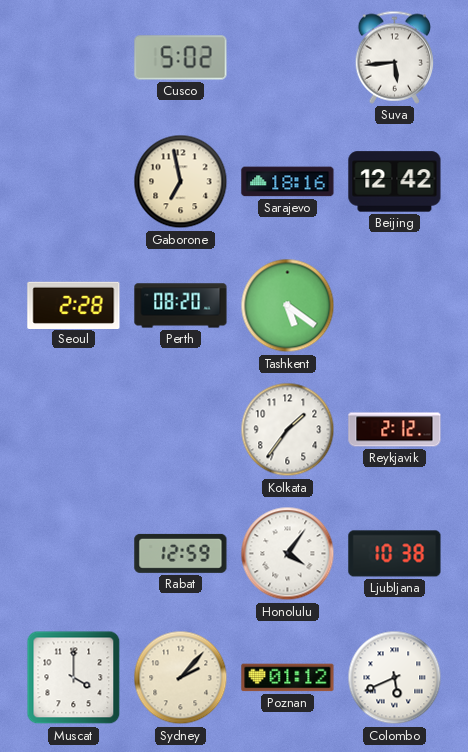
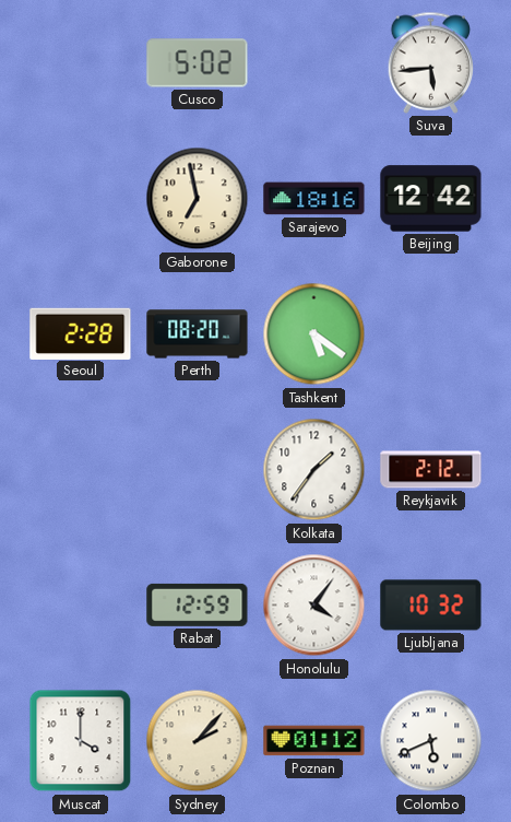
Ljubljana: 10:38 -> 10:32 (431, 606)
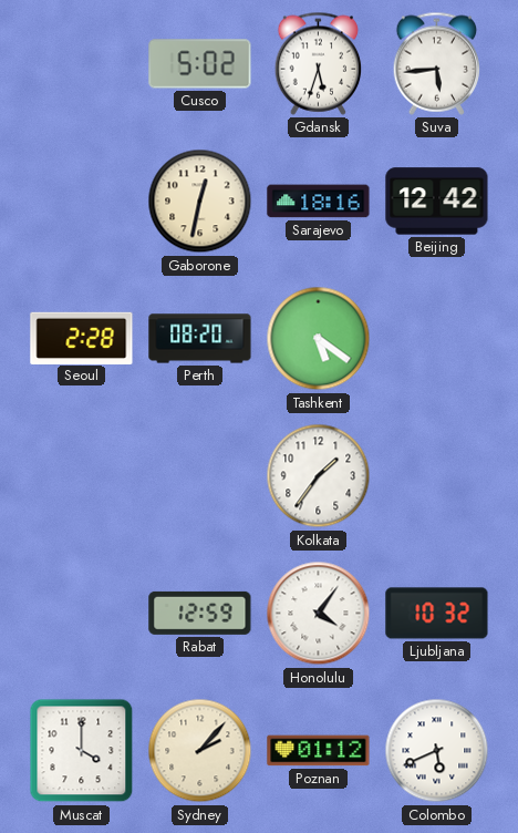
Gdansk: none -> 5:33 (319, 63)
Gaborone: 6:58 -> 12:32 (200, 202)
Reykjavik: 2:12 -> none (431, 470)
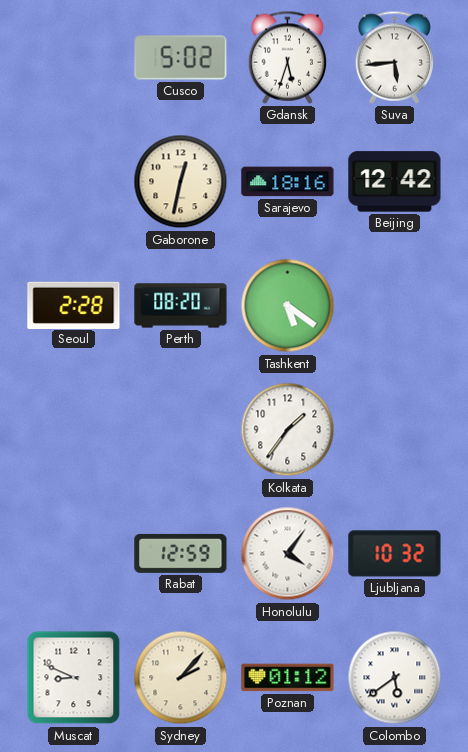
Muscat: 4:00 -> 8:49 (74, 678)
Colombo: 5:41 -> 5:39 (395, 678)
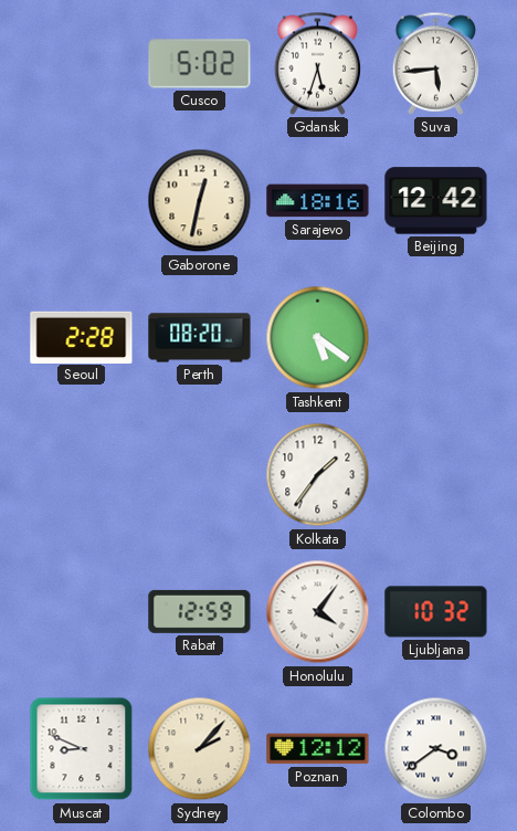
Poznan: 01:12 -> 12:12 (318, 749)
Colombo: 5:39 -> 3:39 (436, 749)
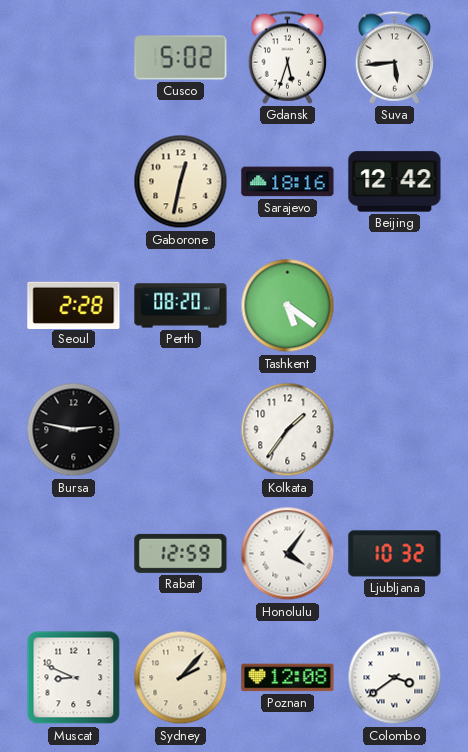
Bursa: none -> 2:47 (74, 430)
Poznan: 12:12 -> 12:08 (288, 678)
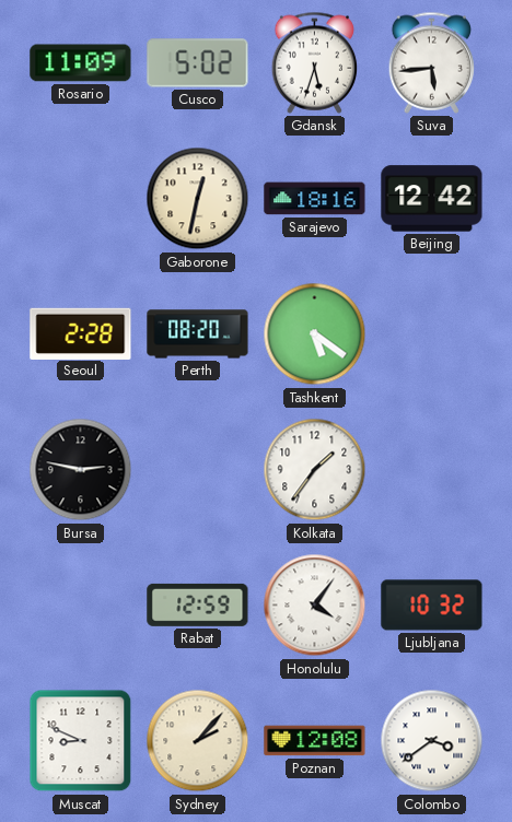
Rosario: none -> 11:09 (81, 63)
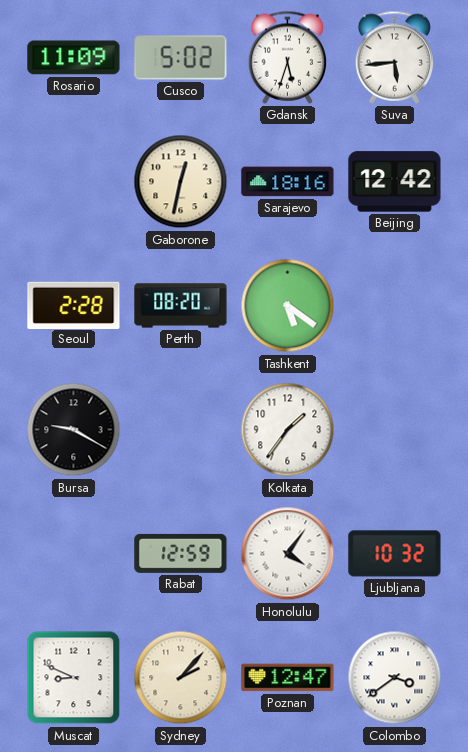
Bursa: 2:47 -> 9:20 (74, 430)
Poznan: 12:08 -> 12:47 (288, 678)
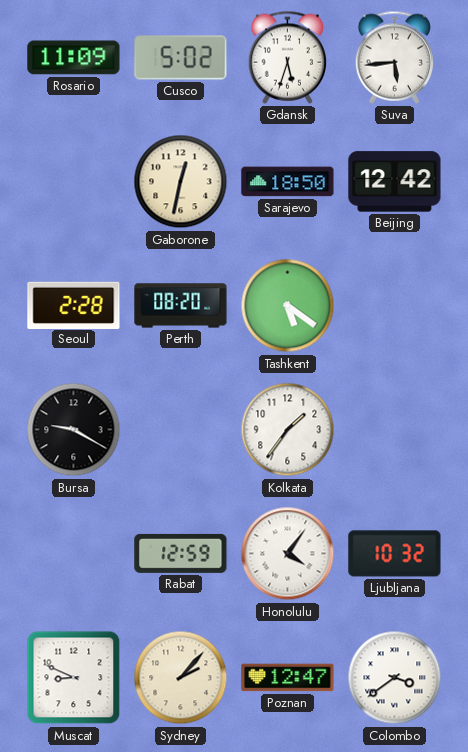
Sarajevo: 18:16 -> 18:50 (288, 182)
